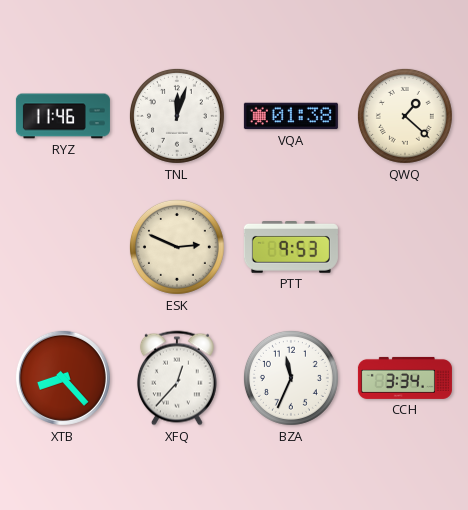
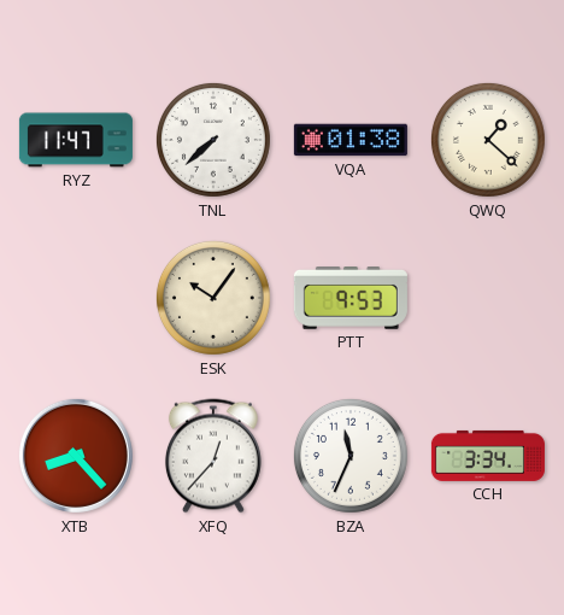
RYZ: 11:46 -> 11:47 (76, 140)
TNL: 12:03 -> 7:38 (213, 140)
ESK: 2:49 -> 10:06 (213, 298)
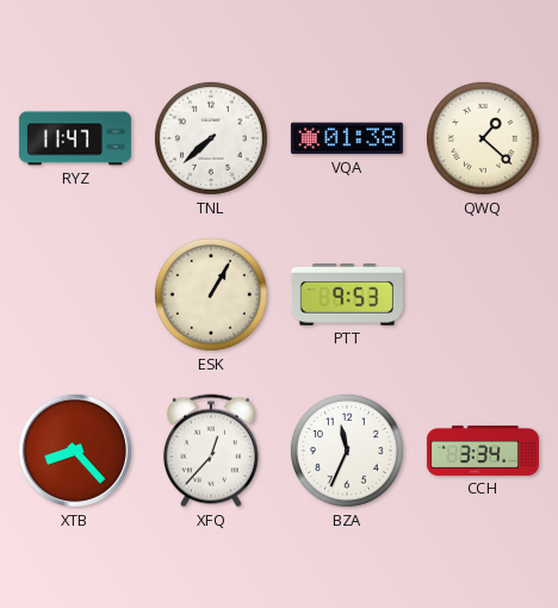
ESK: 10:06 -> 1:05 (211, 294)
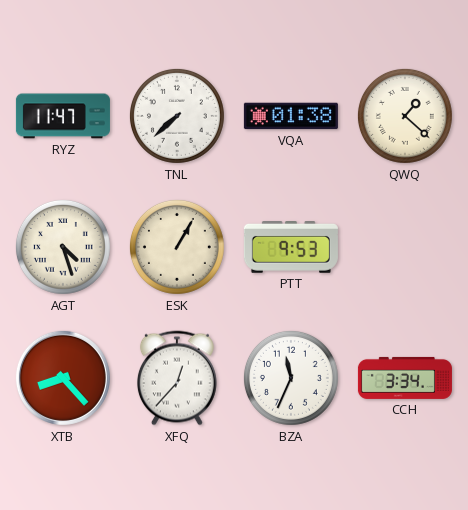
AGT: none -> 4:27 (63, 247)
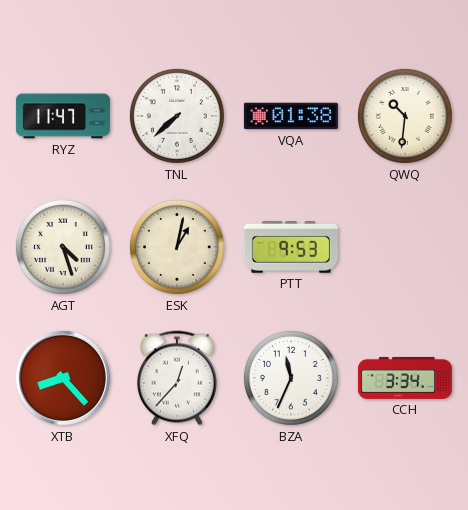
QWQ: 1:22 -> 10:31 (405, 116)
ESK: 1:05 -> 1:02 (177, 247)
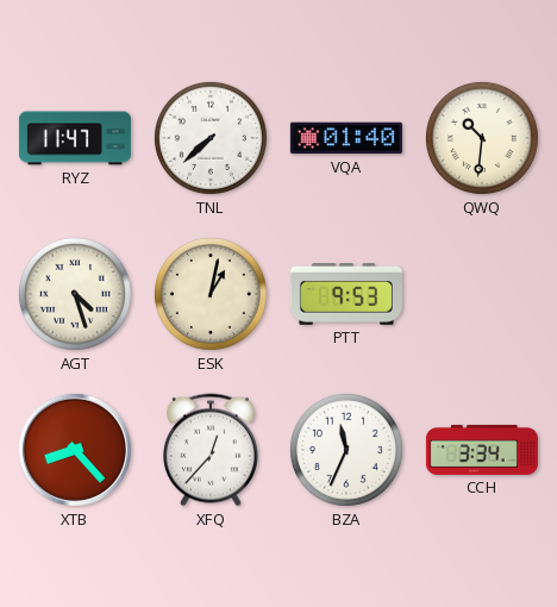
VQA: 01:38 -> 01:40 (346, 138)
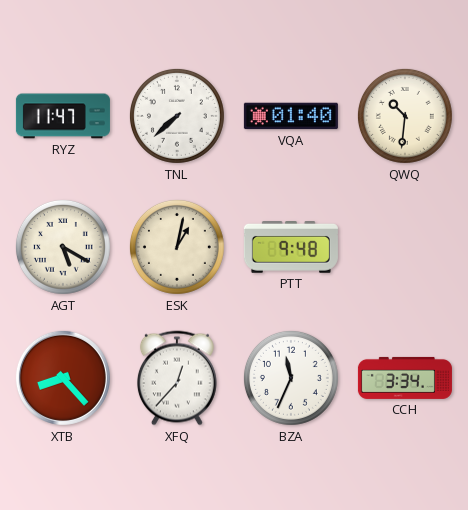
AGT: 4:27 -> 5:20 (63, 247)
PTT: 9:53 -> 9:48 (291, 248)
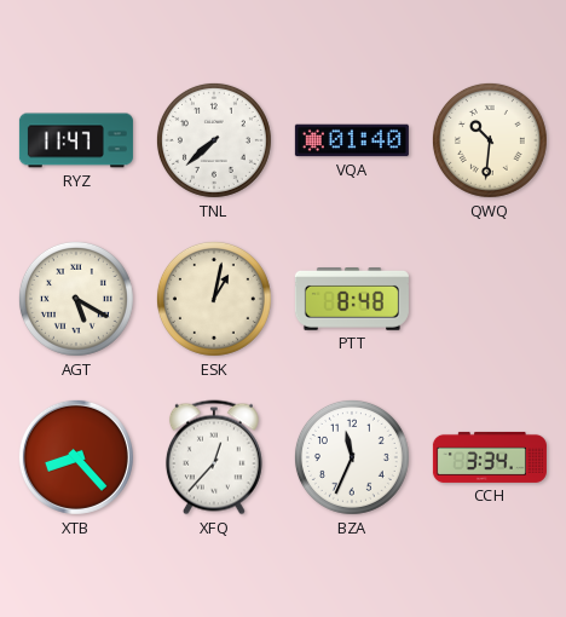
PTT: 9:48 -> 8:48 (352, 300)
